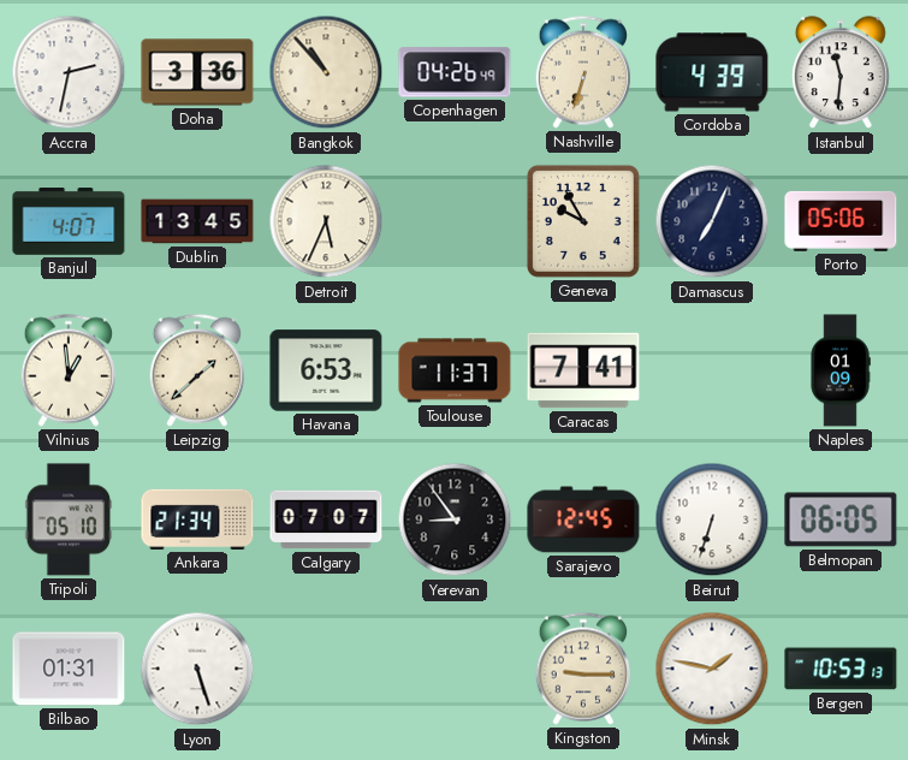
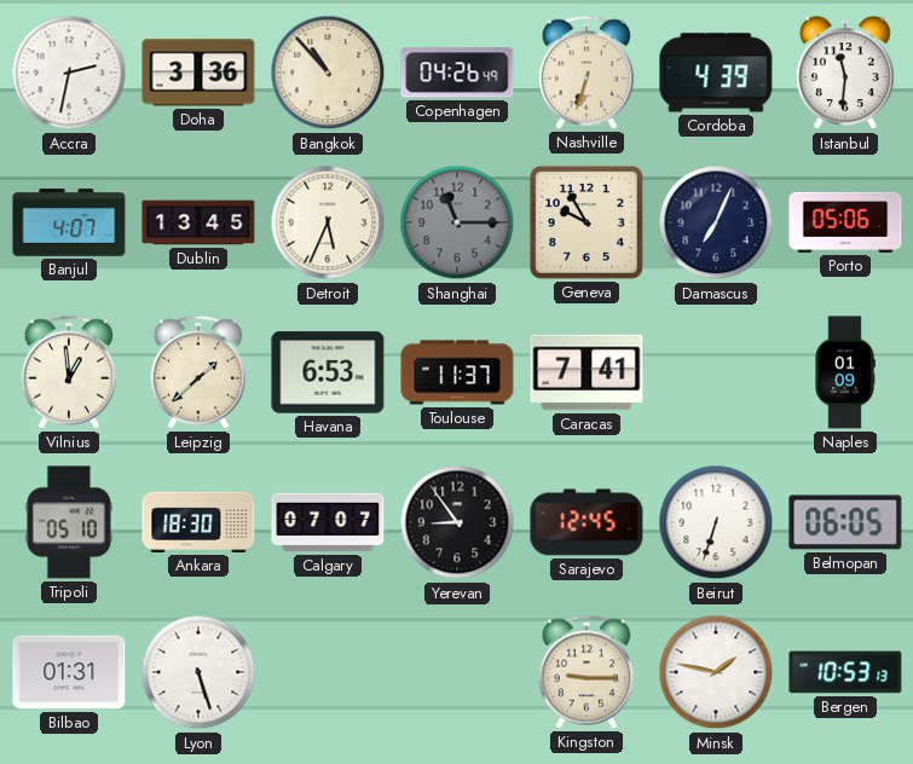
Shanghai: none -> 11:15 (457, 222)
Ankara: 21:34 -> 18:30 (198, 522)
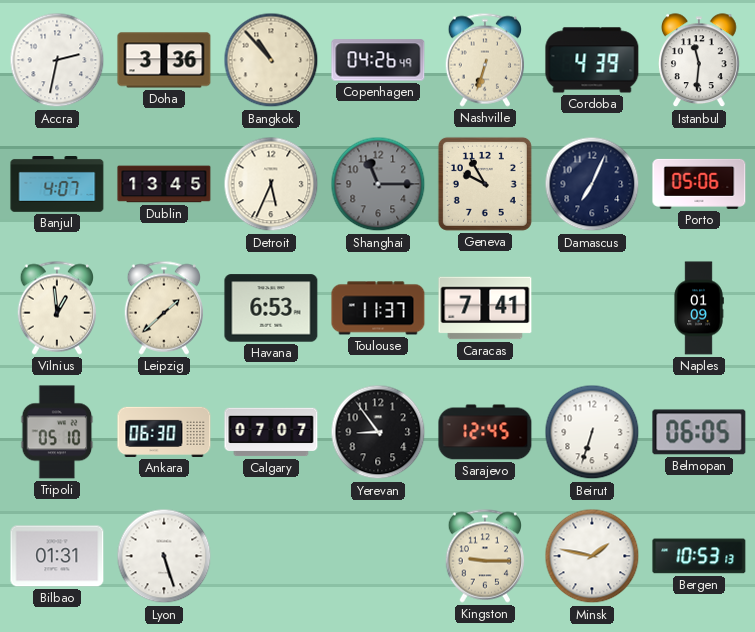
Ankara: 18:30 -> 06:30 (164, 432)
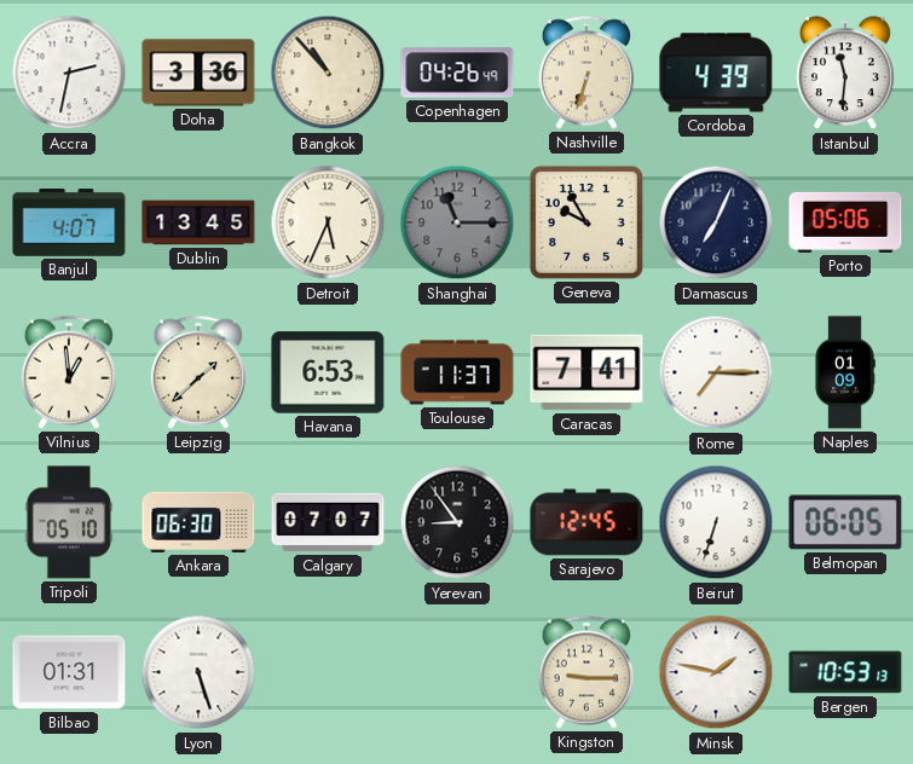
Rome: none -> 7:15 (716, 372)
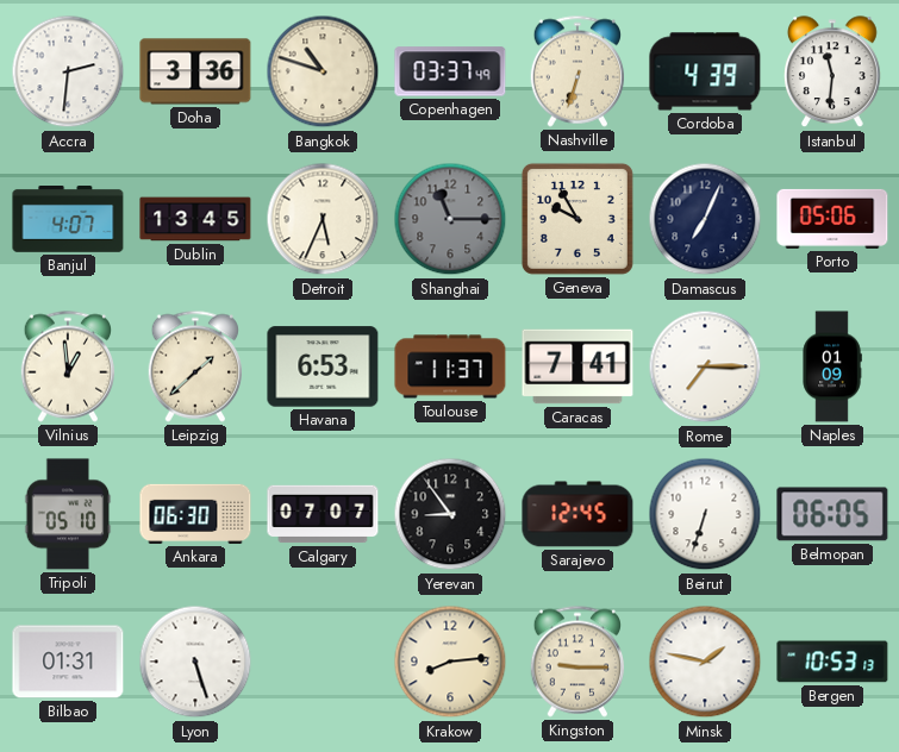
Accra: 2:32 -> 2:31 (68, 71)
Bangkok: 10:53 -> 10:48 (323, 71)
Copenhagen: 04:26 -> 03:37 (450, 71)
Krakow: none -> 8:14 (450, 662)
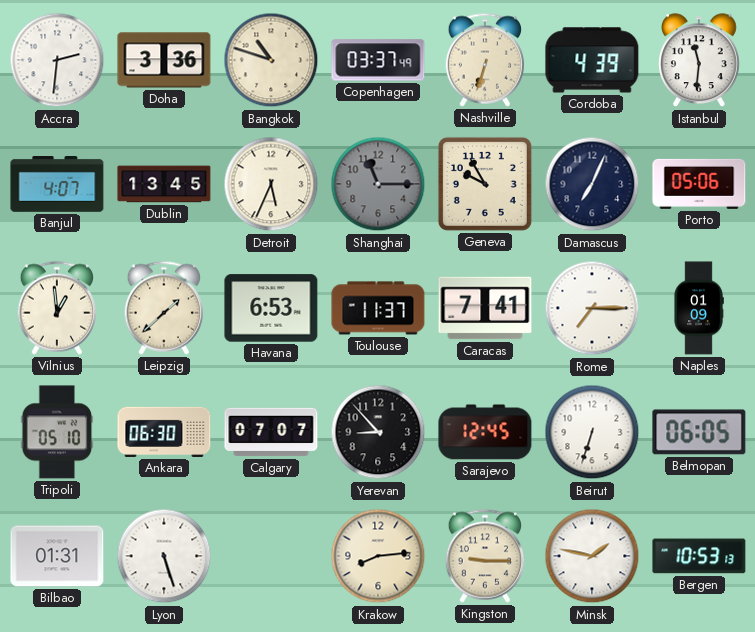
Yerevan: 8:54 -> 8:53 (378, 432)
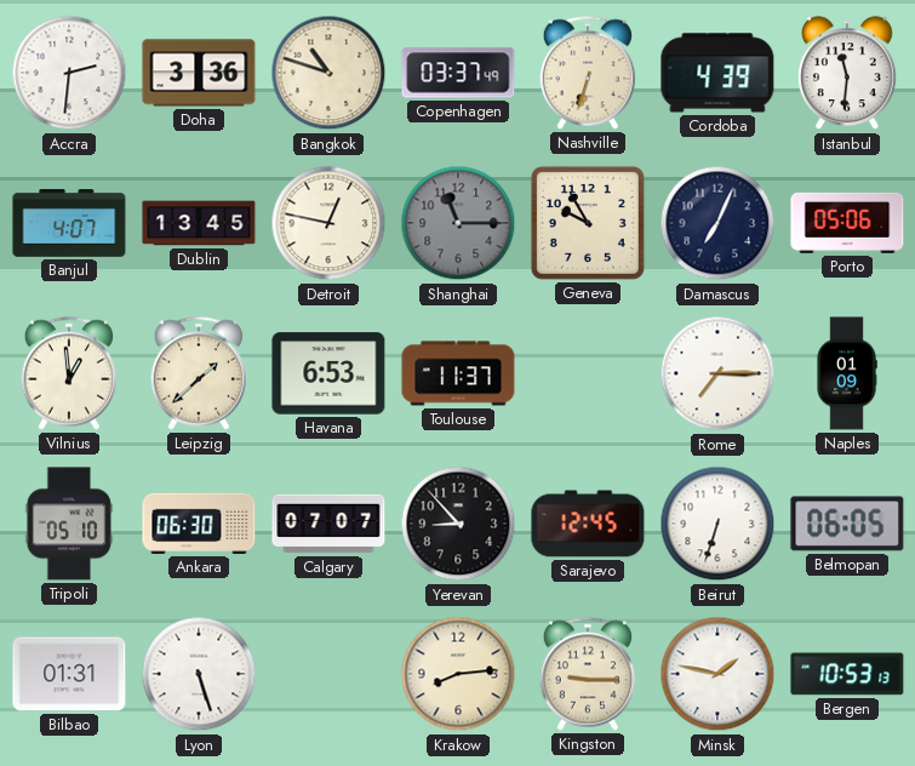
Detroit: 5:34 -> 12:47 (328, 223)
Caracas: 7:41 -> none (485, 308)
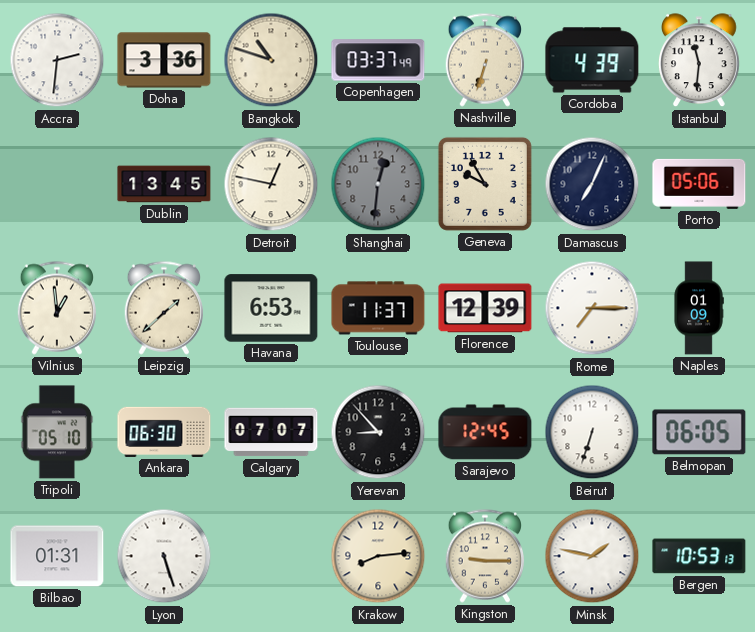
Banjul: 4:07 -> none (69, 224)
Shanghai: 11:15 -> 12:31 (378, 184)
Florence: none -> 12:39 (485, 308)
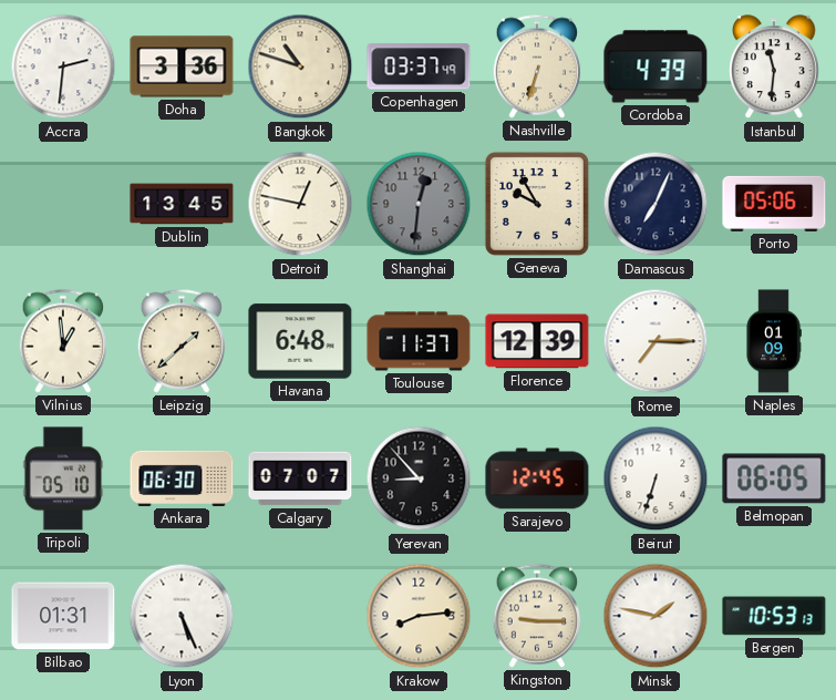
Havana: 6:53 -> 6:48 (300, 341)
Lyon: 5:27 -> 5:26 (182, 616)
